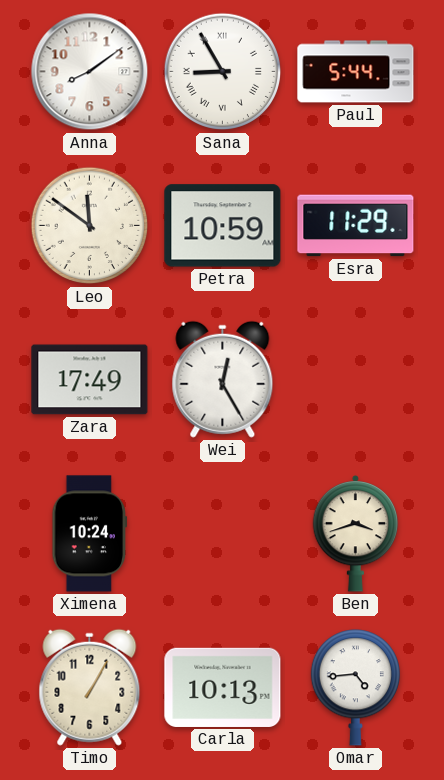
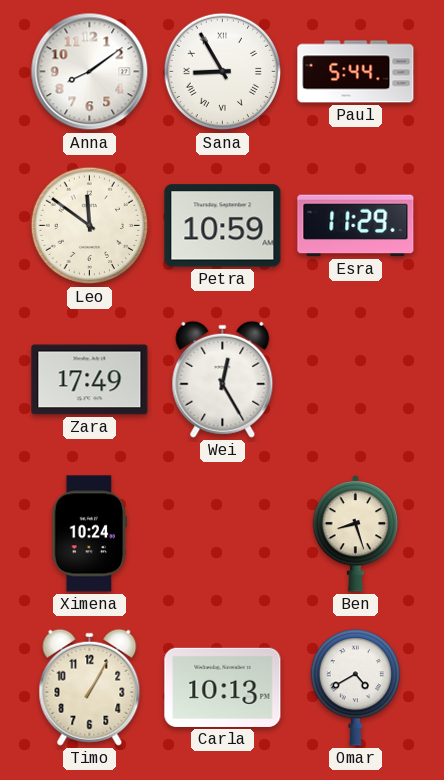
Ben: 3:42 -> 8:27 (356, 533)
Omar: 4:44 -> 4:40 (355, 688)
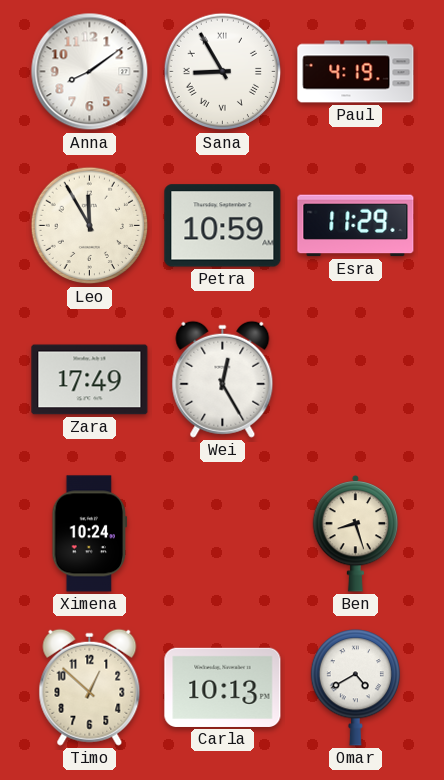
Paul: 5:44 -> 4:19 (356, 72)
Leo: 11:51 -> 11:55 (90, 226)
Timo: 1:05 -> 12:52 (90, 687)
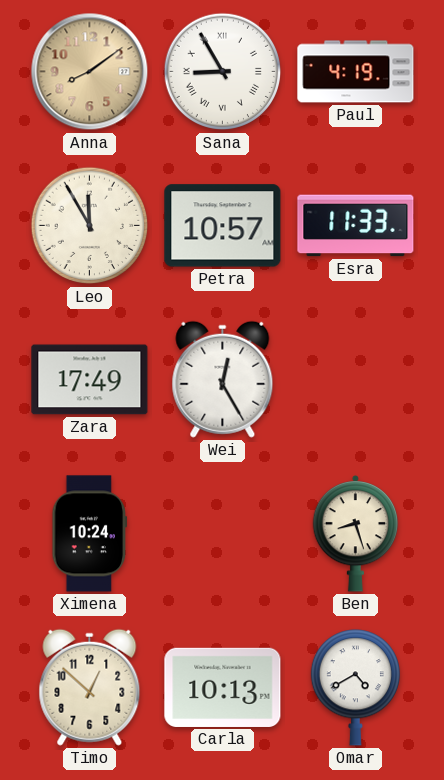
Anna dial: white -> champagne (90, 72)
Petra: 10:59 -> 10:57 (223, 226)
Esra: 11:29 -> 11:33 (356, 226)
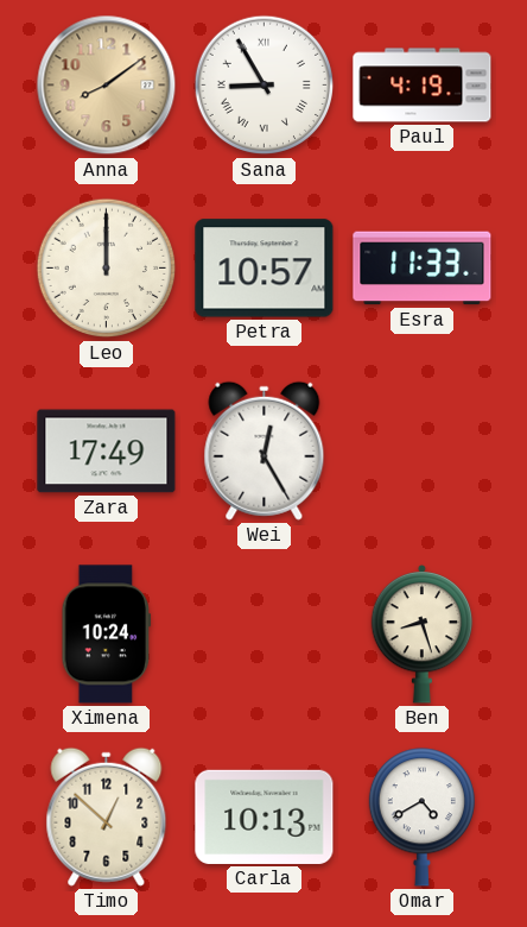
Leo: 11:55 -> 12:00 (107, 269)
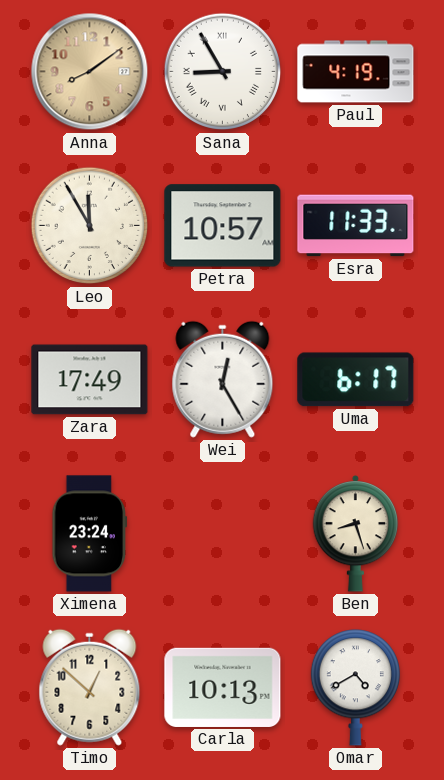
Leo: 12:00 -> 11:55 (90, 226)
Uma: none -> 6:17 (356, 380)
Ximena: 10:24 -> 23:24 (90, 534)
